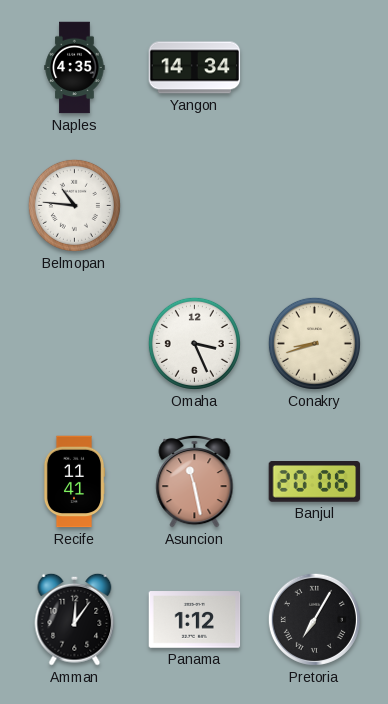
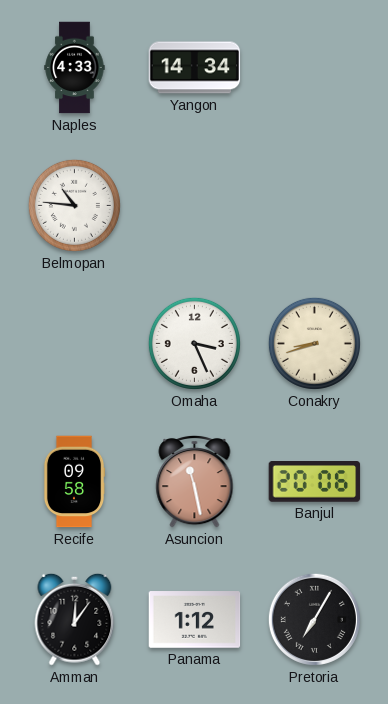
Naples: 4:35 -> 4:33 (75, 68)
Recife: 11:41 -> 09:58 (74, 482)
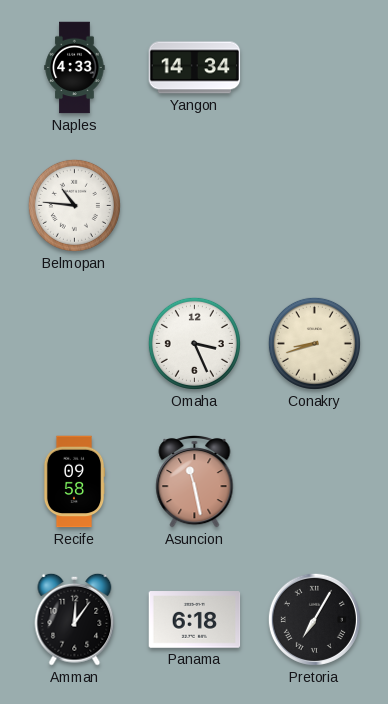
Banjul: 20:06 -> none (315, 482)
Panama: 1:12 -> 6:18 (195, 620)
